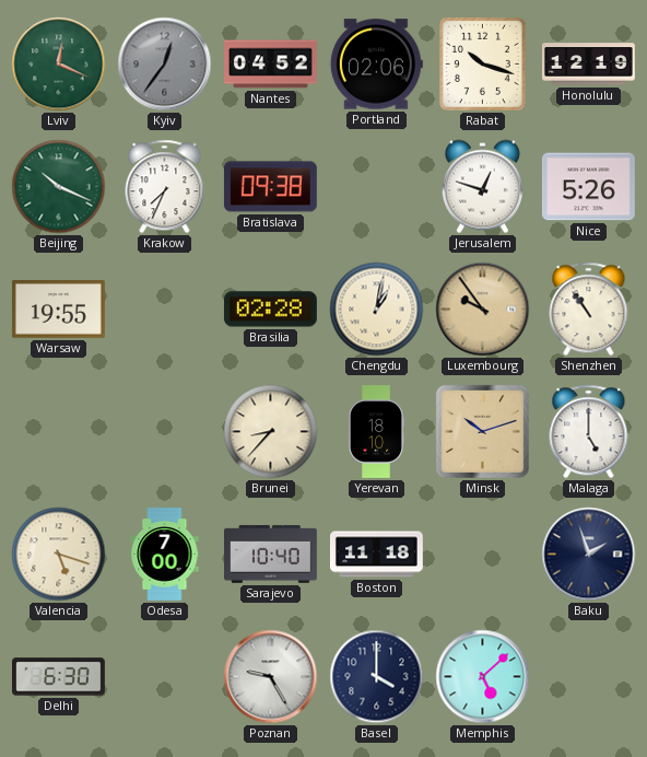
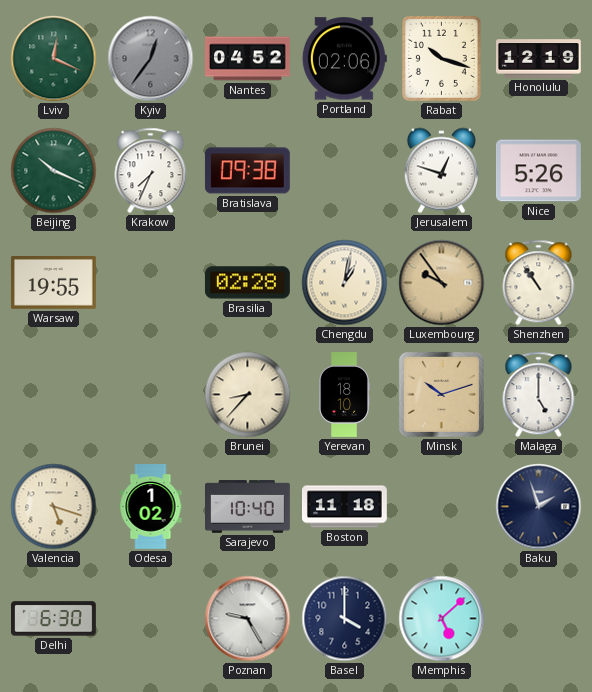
Odesa: 7:00 -> 1:02 (151, 507)
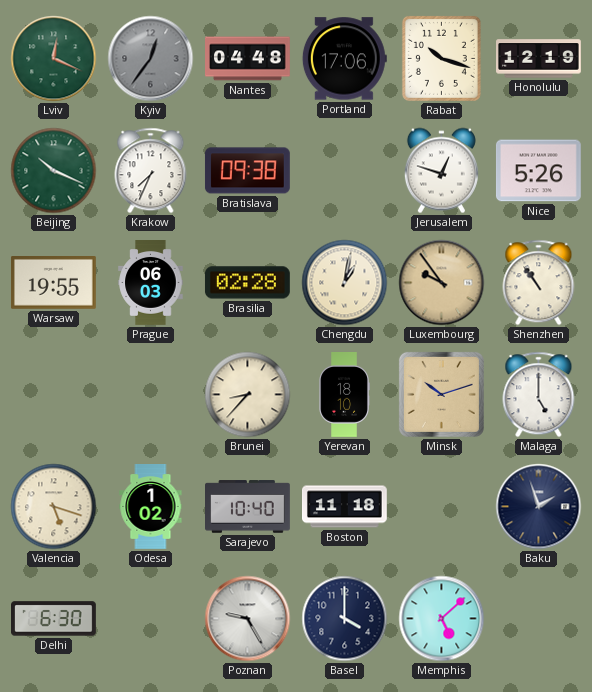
Nantes: 04:52 -> 04:48 (248, 59)
Portland: 02:06 -> 17:06 (344, 59)
Prague: none -> 06:03 (151, 283)
